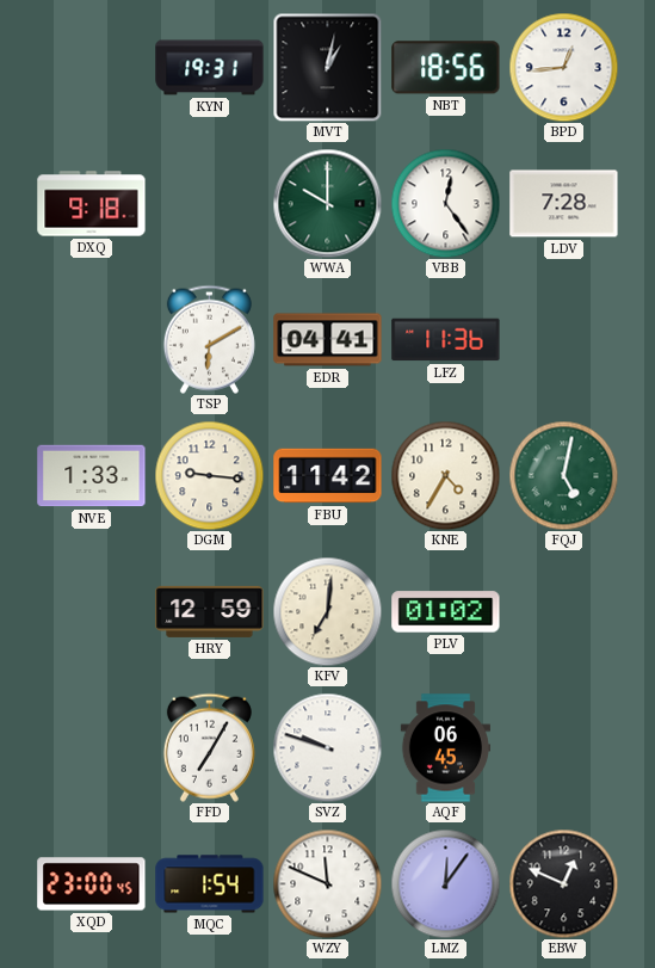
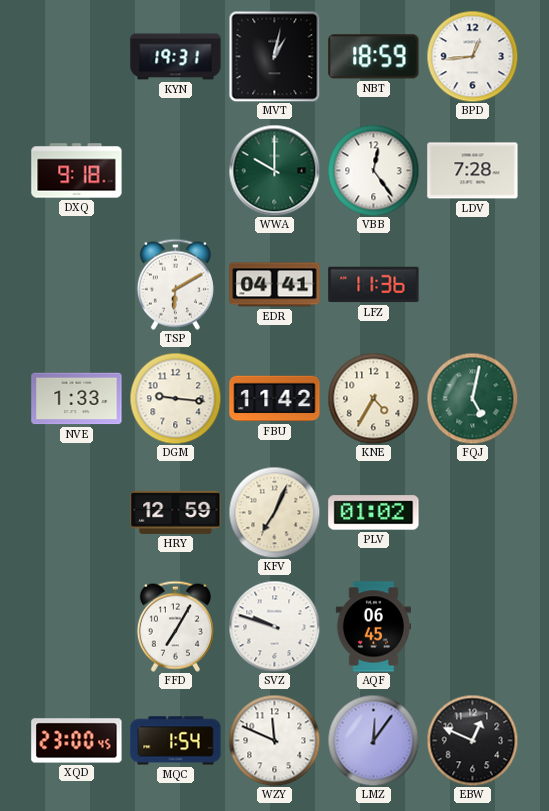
NBT: 18:56 -> 18:59 (374, 57)
KFV: 7:01 -> 7:04 (274, 512)
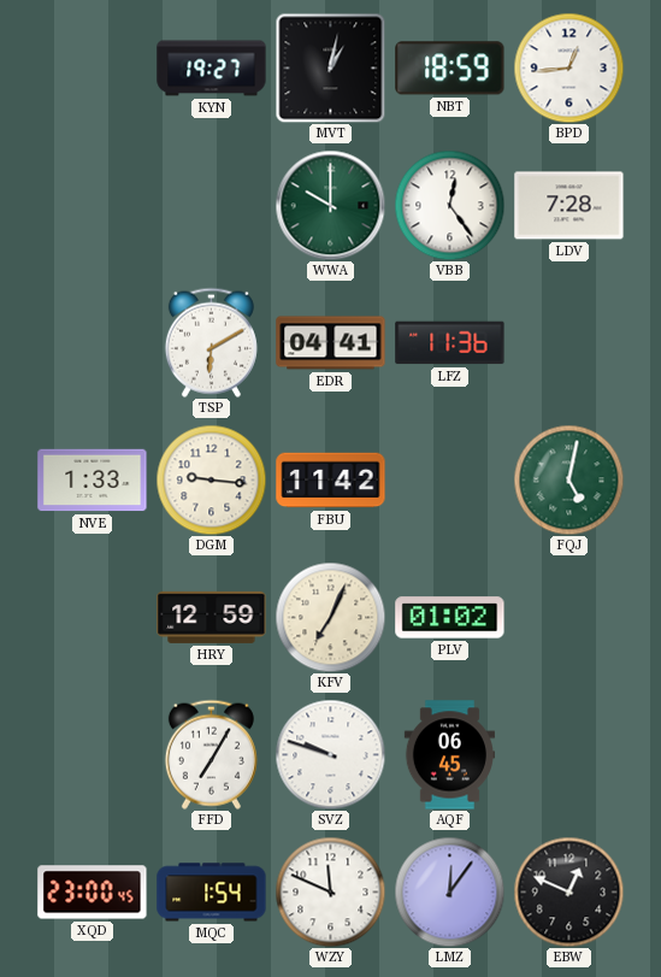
KYN: 19:31 -> 19:27 (212, 69)
DXQ: 9:18 -> none (77, 171)
KNE: 4:35 -> none (373, 398)
